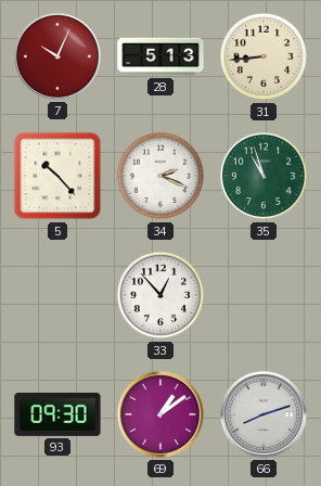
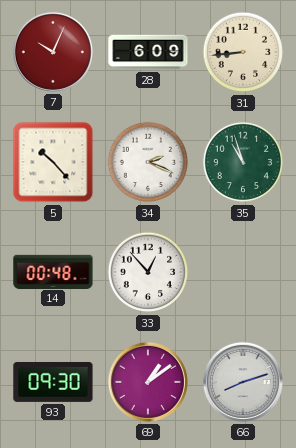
28: 5:13 -> 6:09 (148, 52)
14: none -> 00:48 (53, 271)
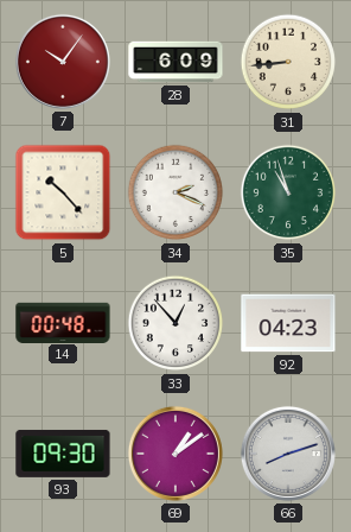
7: 10:04 -> 10:06 (63, 62)
92: none -> 04:23 (288, 323)
